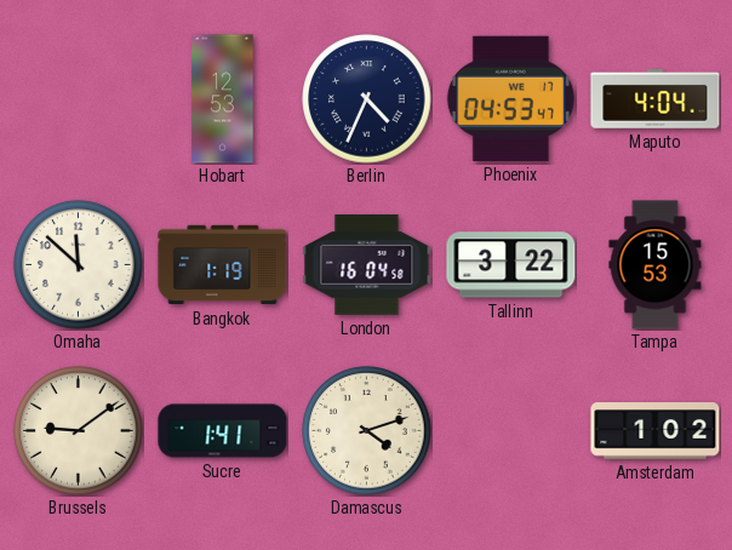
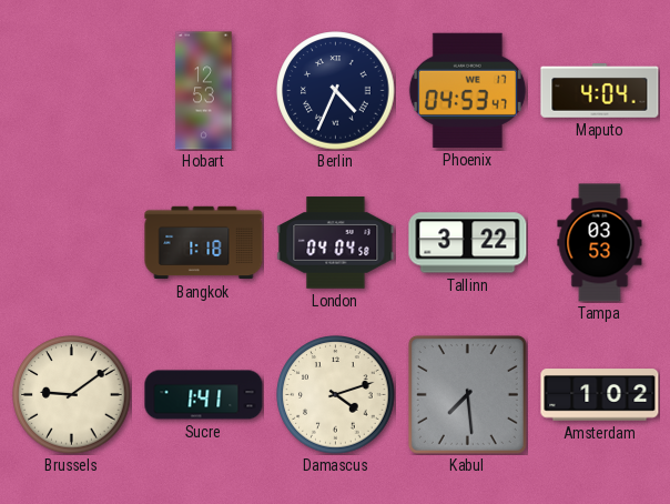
Omaha: 11:52 -> none (79, 265)
Bangkok: 1:19 -> 1:18 (204, 243)
London: 16:04 -> 04:04 (336, 243)
Tampa: 15:53 -> 03:53 (600, 243)
Kabul: none -> 7:29 (467, 394)
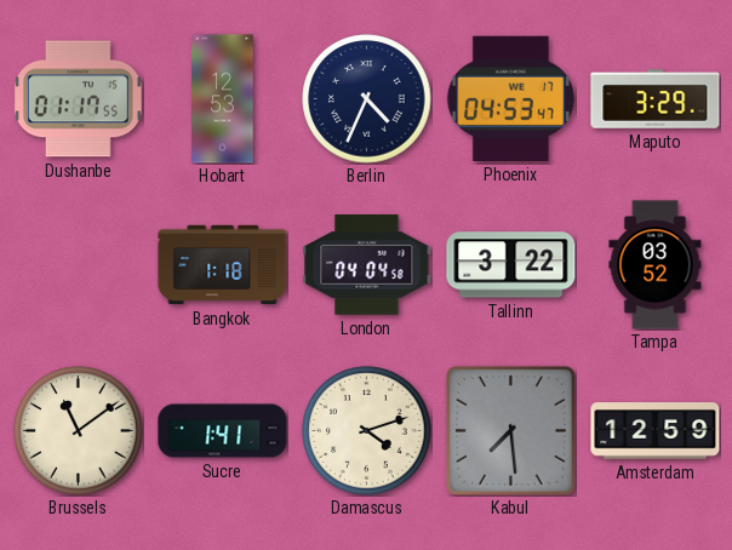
Dushanbe: none -> 01:17 (78, 99)
Maputo: 4:04 -> 3:29 (656, 99)
Tampa: 03:53 -> 03:52 (656, 265)
Brussels: 9:09 -> 11:09 (79, 431)
Amsterdam: 1:02 -> 12:59 (656, 431)
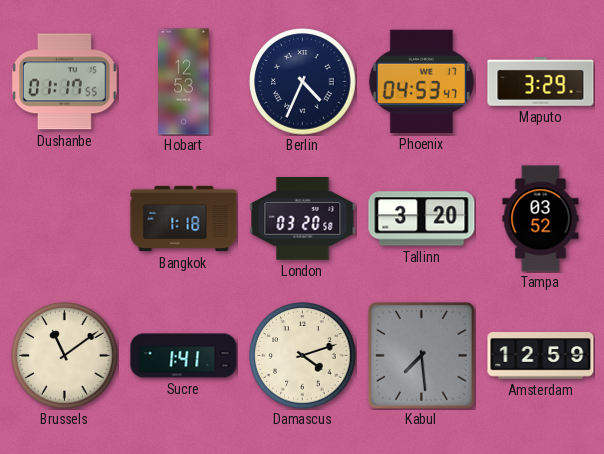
London: 04:04 -> 03:20 (303, 219)
Tallinn: 3:22 -> 3:20 (422, 219)
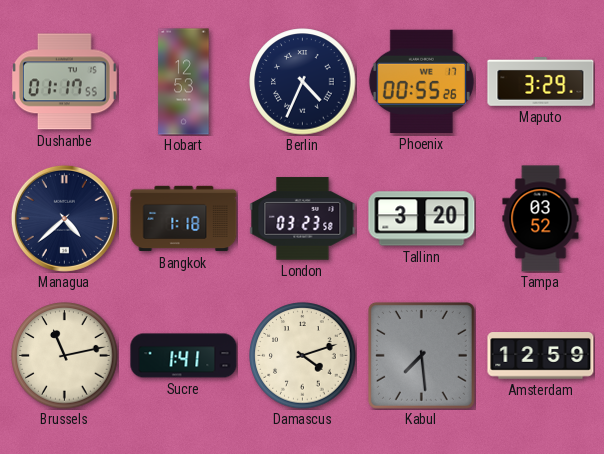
Phoenix: 04:53 -> 00:55 (421, 81)
Managua: none -> 4:38 (64, 218)
London: 03:20 -> 03:23 (303, 219)
Brussels: 11:09 -> 11:13 (65, 356)
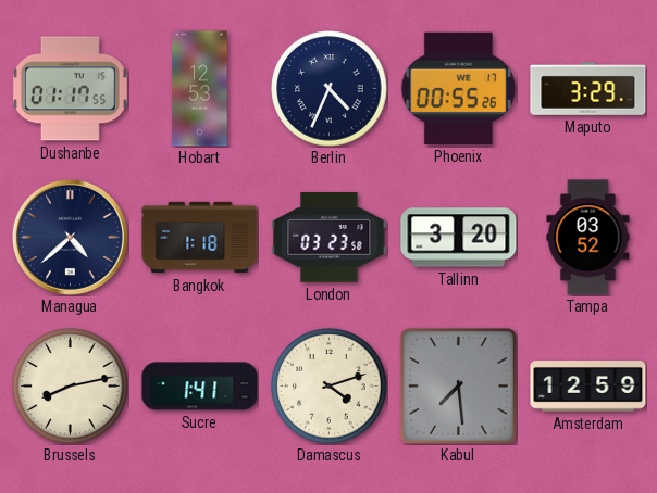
Brussels: 11:13 -> 8:13 (71, 387)
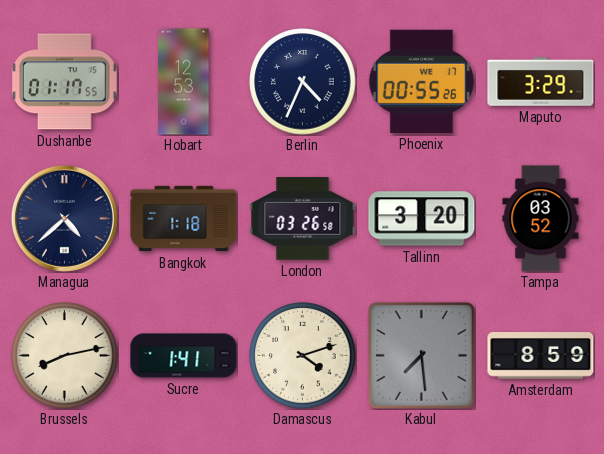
London: 03:23 -> 03:26 (303, 219)
Amsterdam: 12:59 -> 8:59 (541, 356)
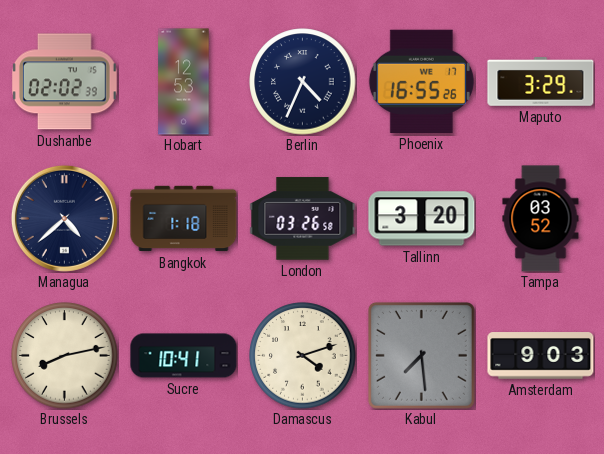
Dushanbe: 01:17 -> 02:02 (64, 82)
Phoenix: 00:55 -> 16:55 (421, 81)
Sucre: 1:41 -> 10:41 (184, 356)
Amsterdam: 8:59 -> 9:03 (541, 356)
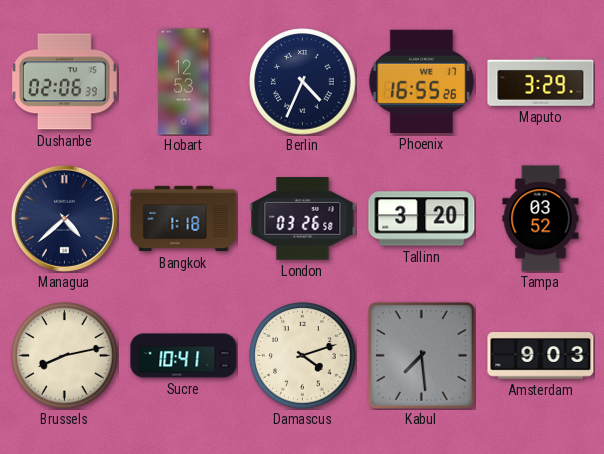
Dushanbe: 02:02 -> 02:06 (64, 82)
